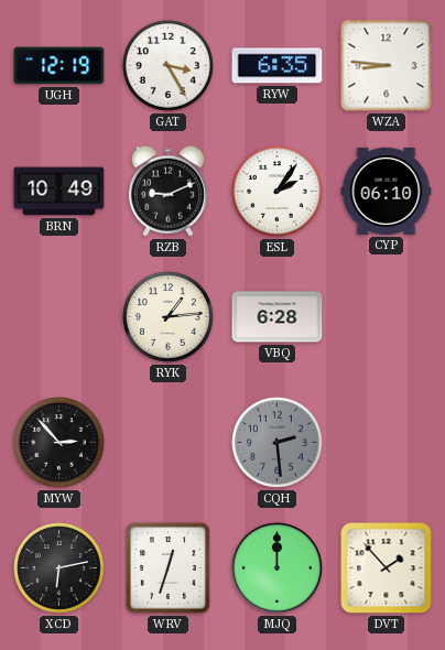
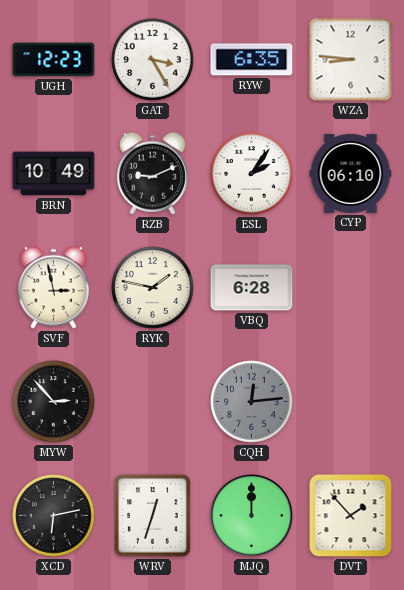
UGH: 12:19 -> 12:23 (54, 60)
SVF: none -> 2:58 (53, 287)
RYK: 1:14 -> 1:47 (153, 288)
CQH: 2:29 -> 12:14 (252, 402)
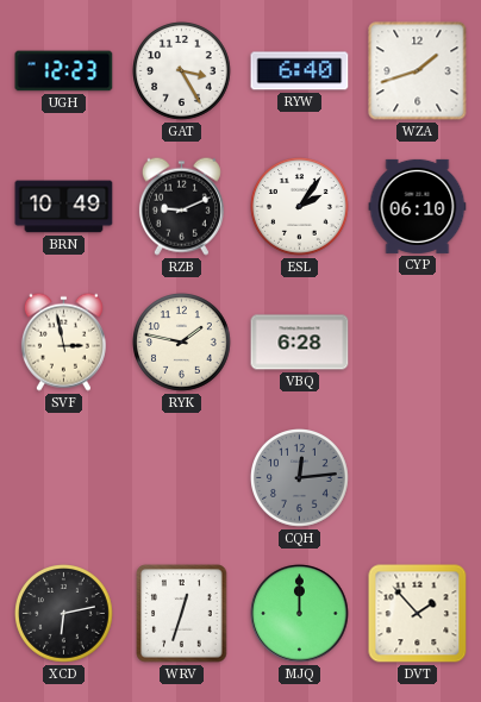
RYW: 6:35 -> 6:40 (300, 71)
WZA: 8:46 -> 1:42 (418, 71)
MYW: 2:53 -> none (54, 402)
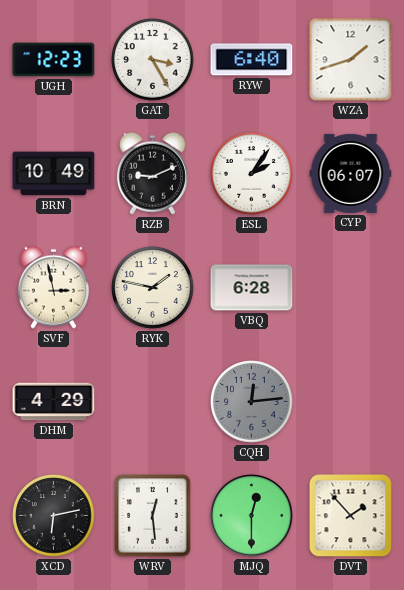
CYP: 06:10 -> 06:07 (351, 173)
DHM: none -> 4:29 (54, 402)
WRV: 12:33 -> 12:29 (153, 516)
MJQ: 12:00 -> 12:30 (252, 516)
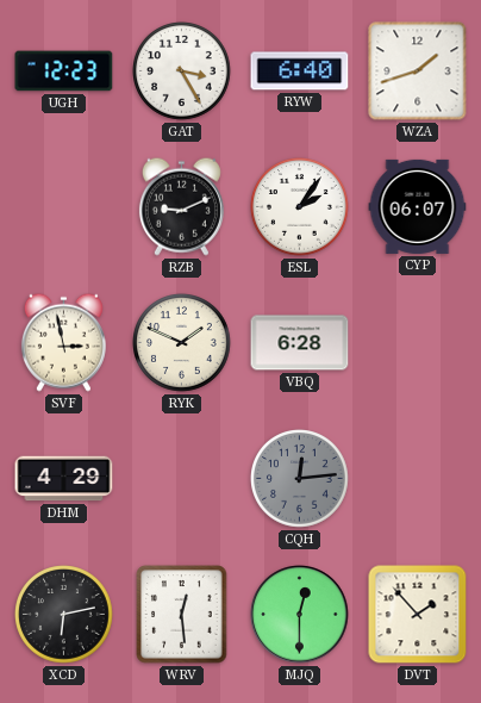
BRN: 10:49 -> none (54, 174)
RYK: 1:47 -> 1:49 (182, 343)
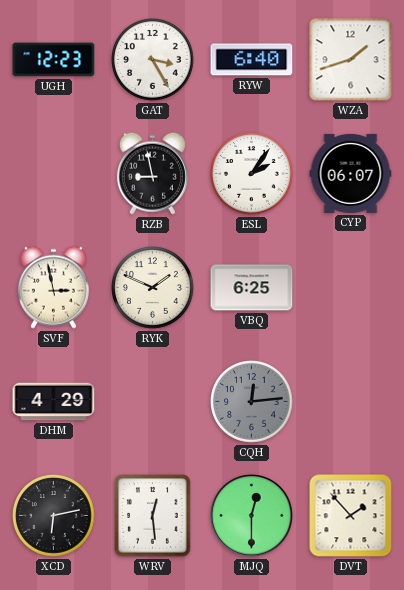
RZB: 9:11 -> 8:58 (152, 173)
VBQ: 6:28 -> 6:25 (252, 288)
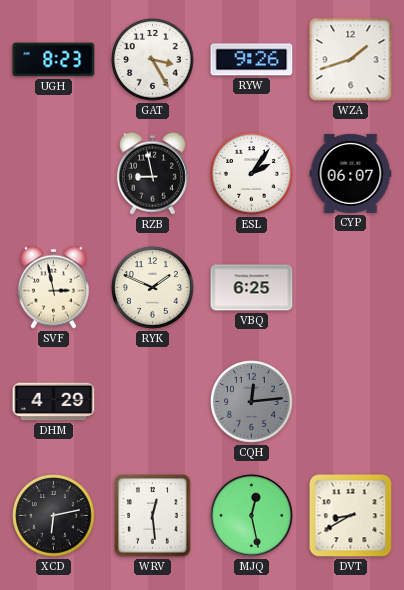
UGH: 12:23 -> 8:23 (54, 60)
RYW: 6:40 -> 9:26 (252, 60)
MJQ: 12:30 -> 12:28 (252, 516)
DVT: 1:53 -> 8:40 (351, 516)
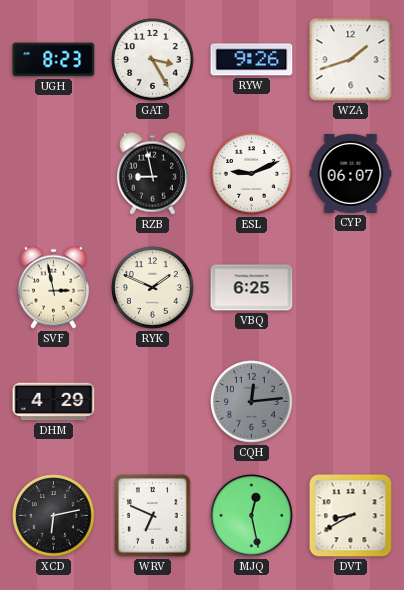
ESL: 2:06 -> 9:11 (252, 174)
WRV: 12:29 -> 6:49 (153, 516)
